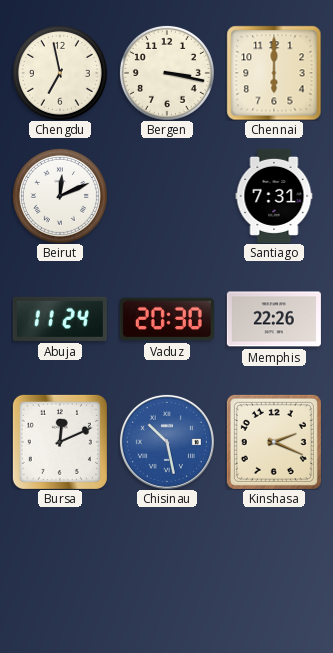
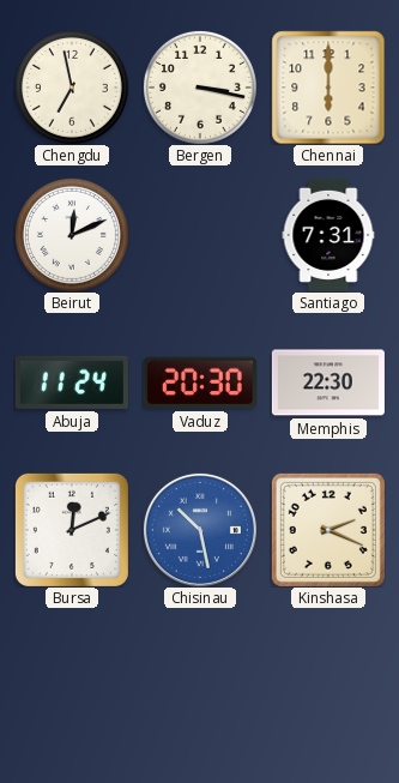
Memphis: 22:26 -> 22:30 (328, 383)
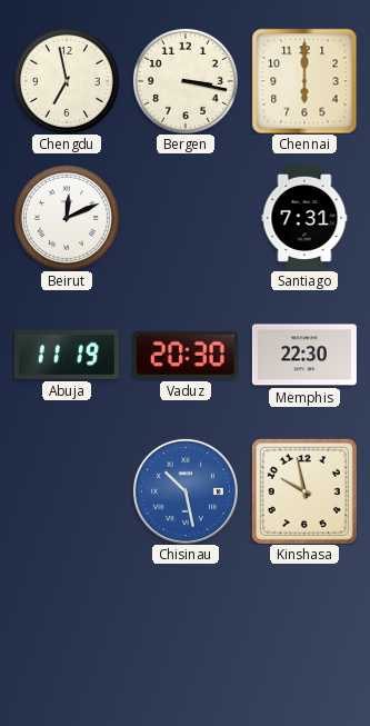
Abuja: 11:24 -> 11:19 (67, 355)
Bursa: 12:11 -> none (72, 530)
Kinshasa: 2:19 -> 9:58 (304, 491)
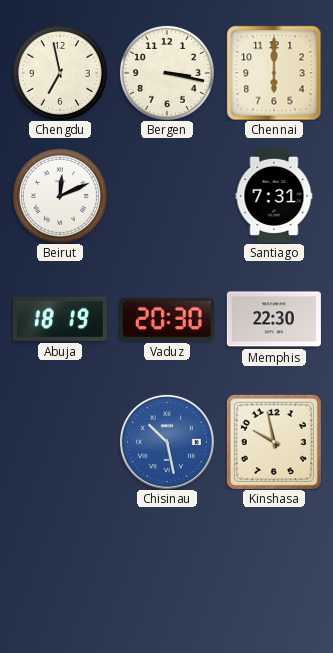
Abuja: 11:19 -> 18:19 (60, 319)
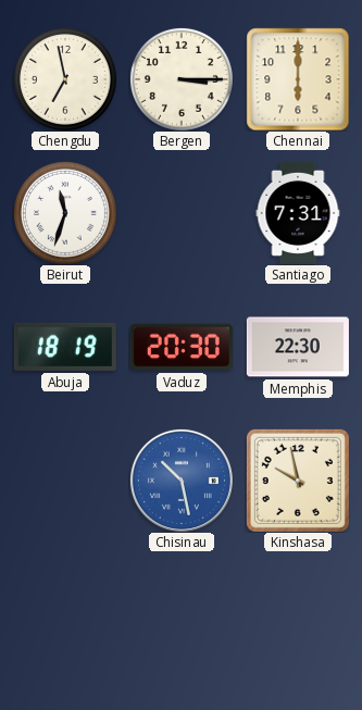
Bergen: 3:17 -> 3:15 (182, 79)
Beirut: 12:11 -> 11:33 (65, 213)
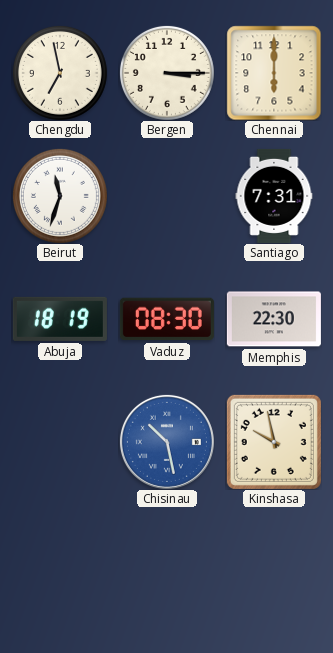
Vaduz: 20:30 -> 08:30 (167, 319)
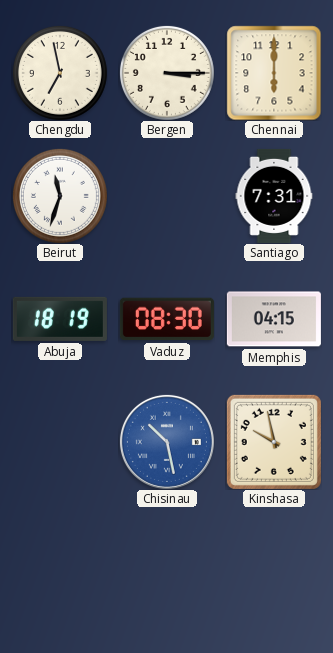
Memphis: 22:30 -> 04:15 (274, 319)
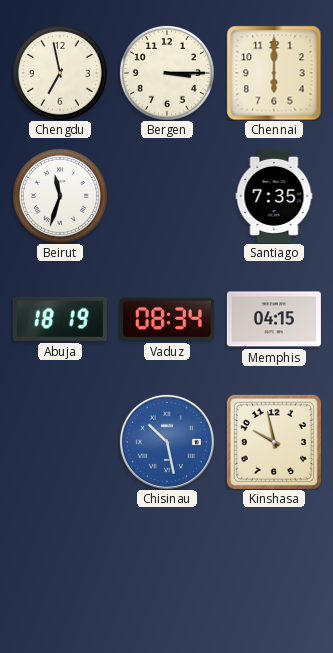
Santiago: 7:31 -> 7:35 (274, 196)
Vaduz: 08:30 -> 08:34 (167, 319)
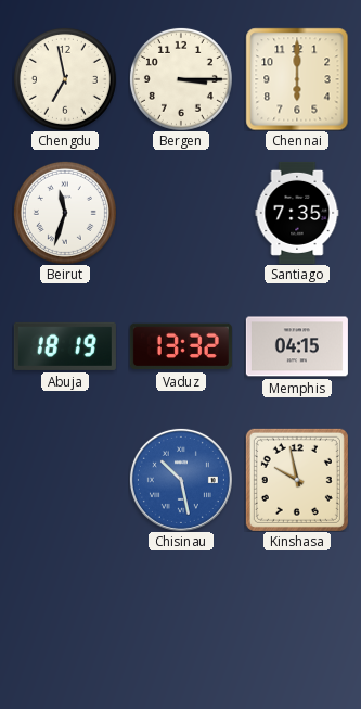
Vaduz: 08:34 -> 13:32 (181, 346)
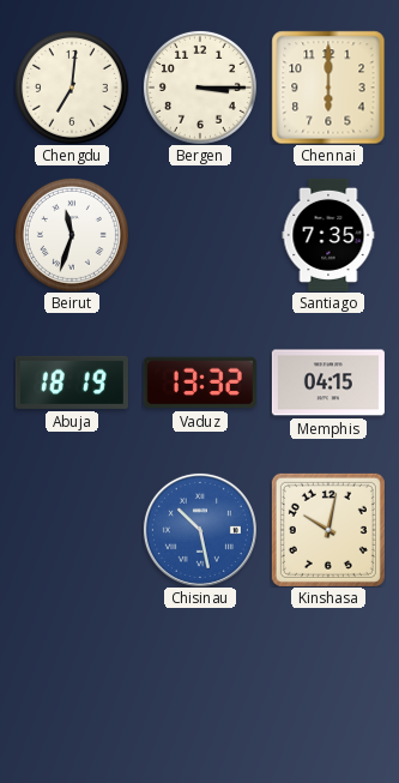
Chengdu: 6:58 -> 7:01 (72, 88)
Kinshasa: 9:58 -> 10:02 (328, 530)
